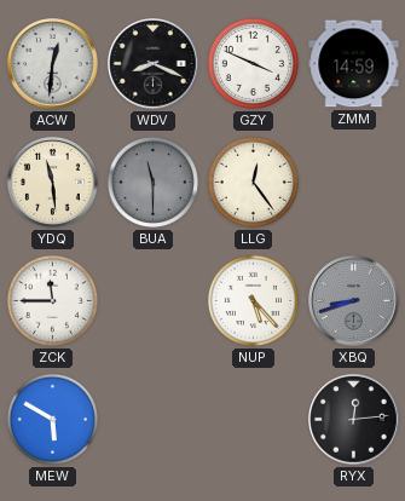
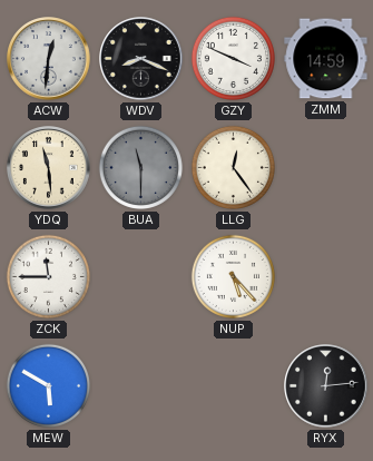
XBQ: 8:42 -> none (354, 301)
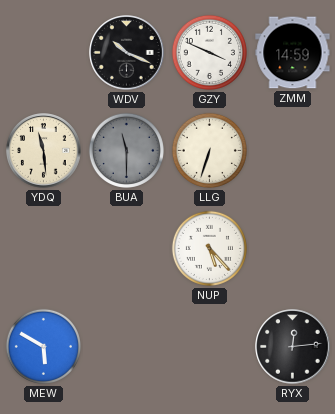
ACW: 12:31 -> none (49, 59)
WDV: 8:19 -> 10:19 (127, 53)
LLG: 12:24 -> 6:33 (209, 150)
ZCK: 11:45 -> none (48, 276)
